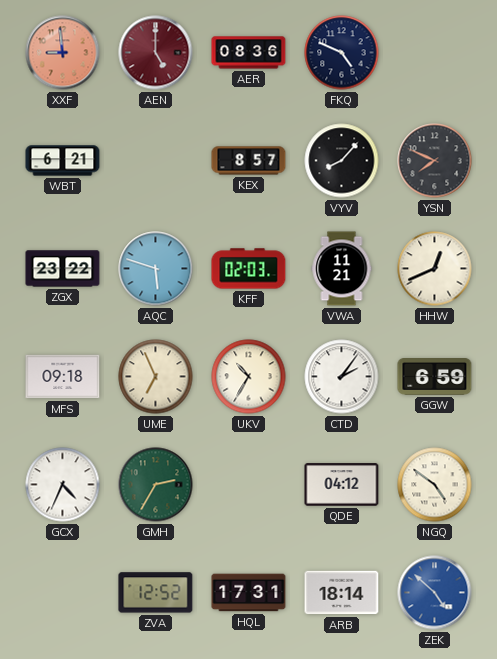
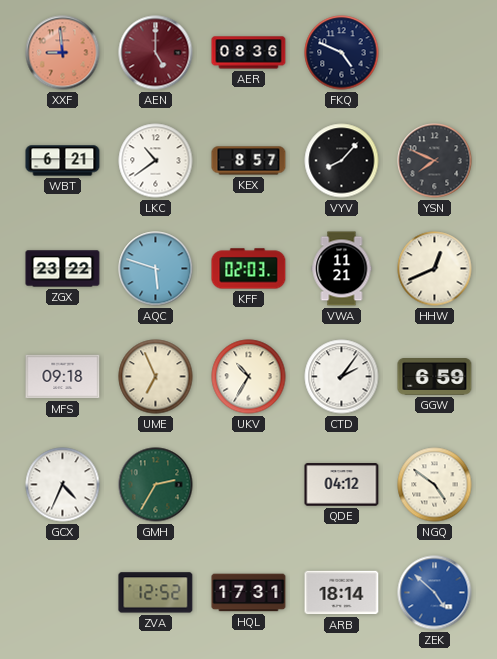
LKC: none -> 10:39 (156, 161)
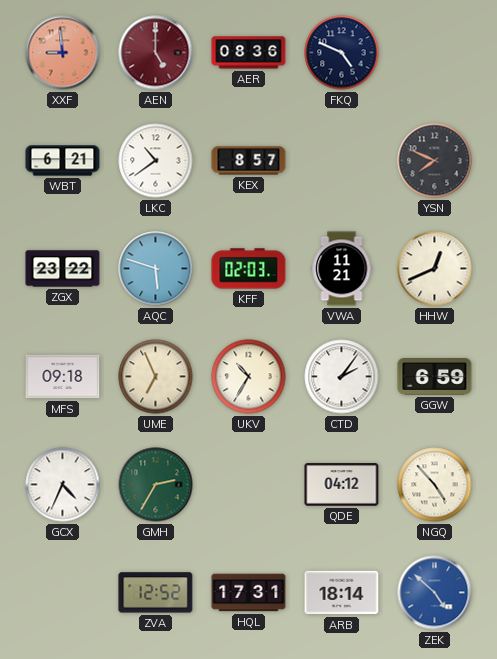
VYV: 8:07 -> none (342, 161)
NGQ: 4:51 -> 4:53 (435, 485)
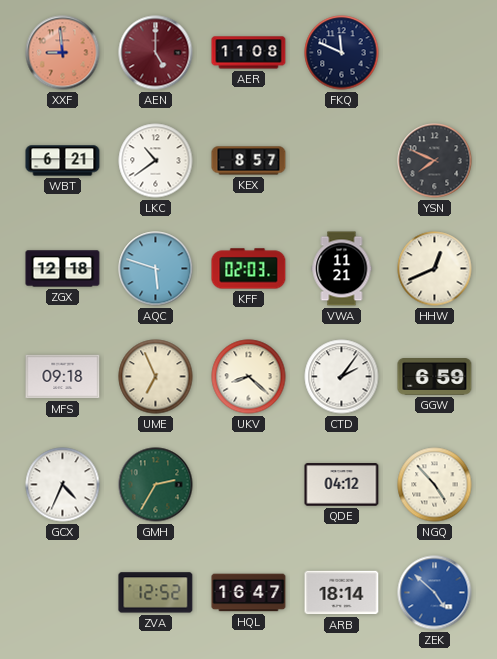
AER: 08:36 -> 11:08 (249, 53)
FKQ: 4:49 -> 11:49 (342, 53)
ZGX: 23:22 -> 12:18 (63, 269)
UKV: 10:35 -> 8:22 (249, 377)
HQL: 17:31 -> 16:47 (249, 593)
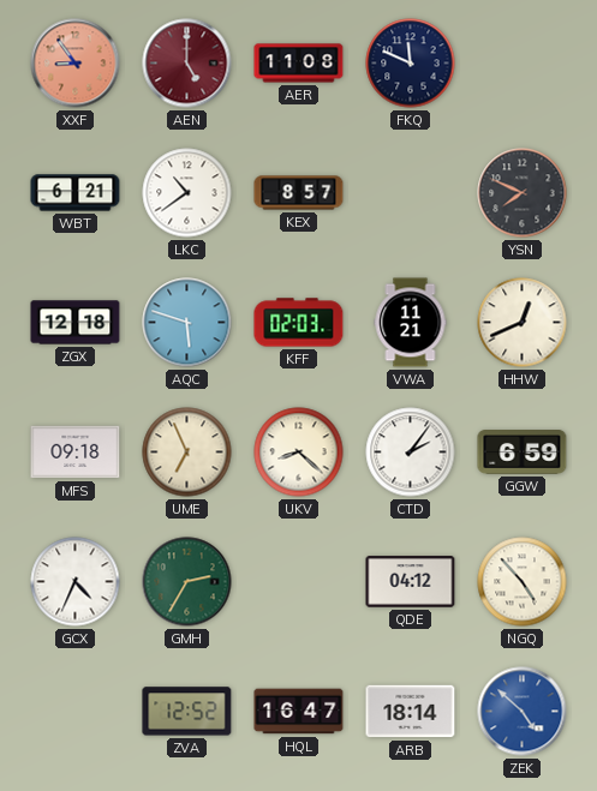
XXF: 8:59 -> 8:54 (76, 64)
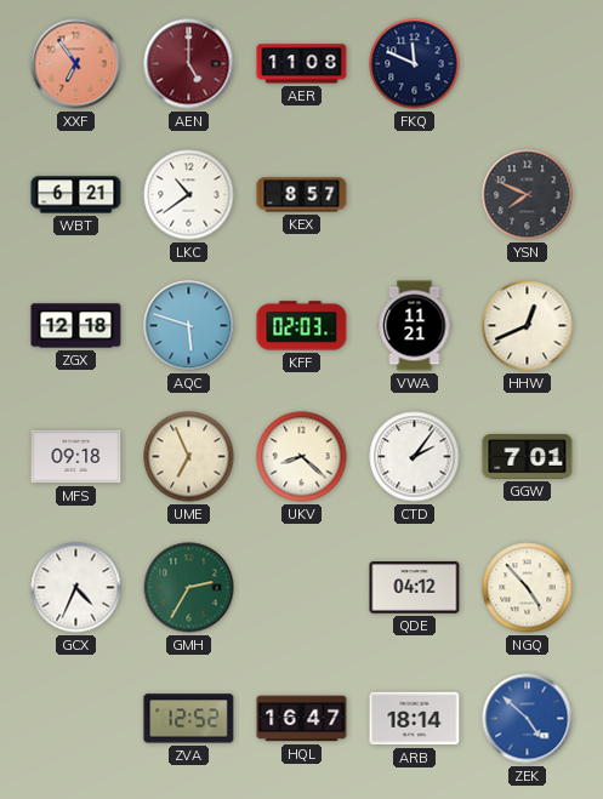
XXF: 8:54 -> 6:54 (76, 64)
GGW: 6:59 -> 7:01 (528, 457)
